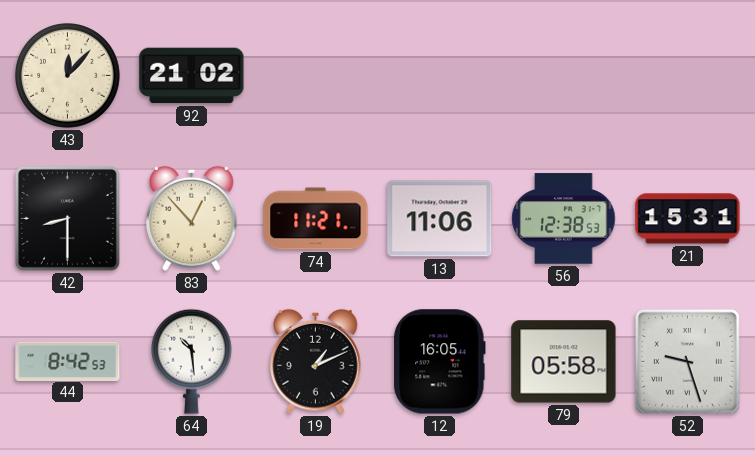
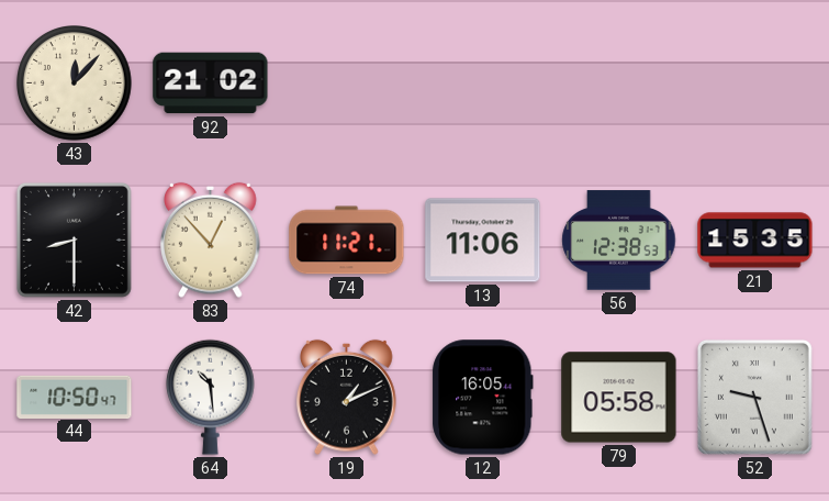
21: 15:31 -> 15:35 (755, 241)
44: 8:42 -> 10:50 (75, 397)
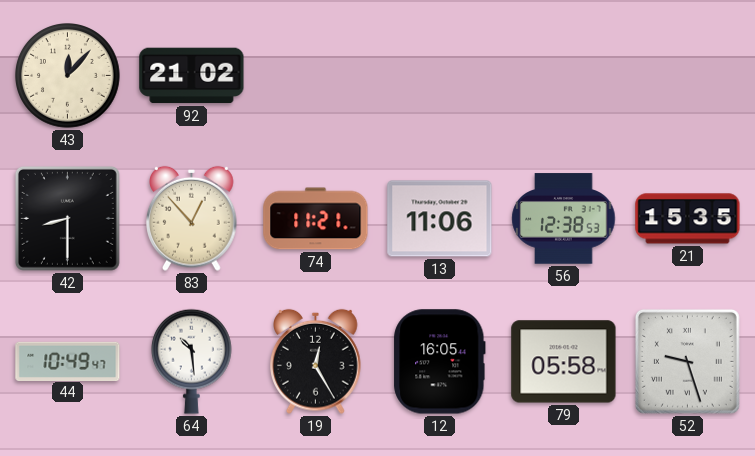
44: 10:50 -> 10:49 (68, 361)
19: 1:11 -> 12:25 (316, 361)
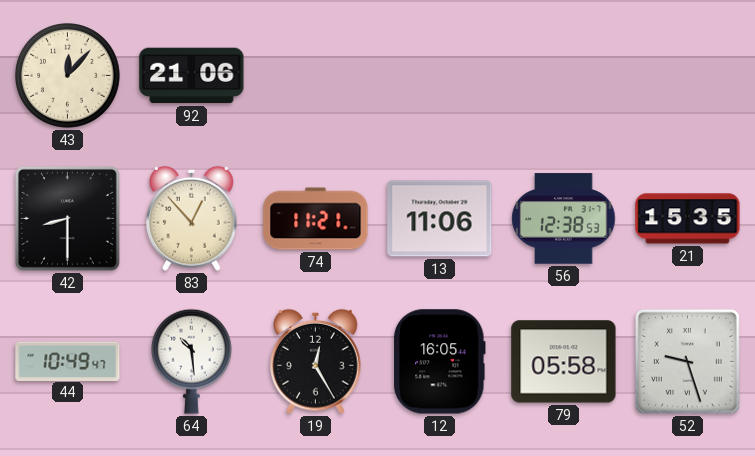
92: 21:02 -> 21:06 (192, 76)
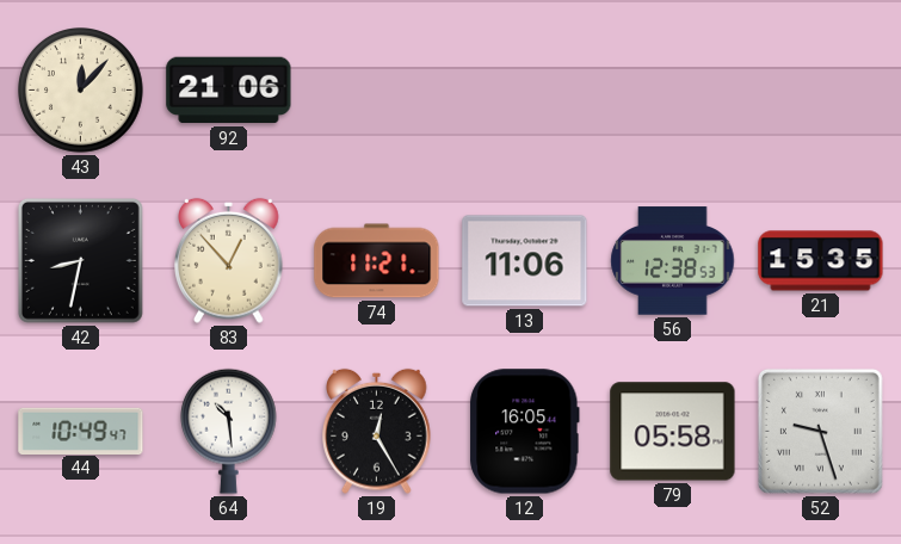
42: 8:30 -> 8:32 (80, 260)
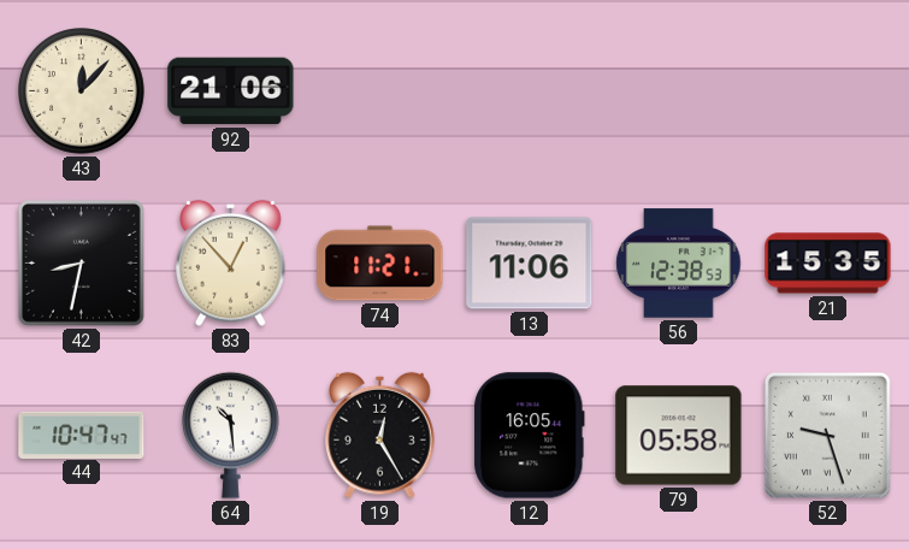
44: 10:49 -> 10:47 (82, 435)
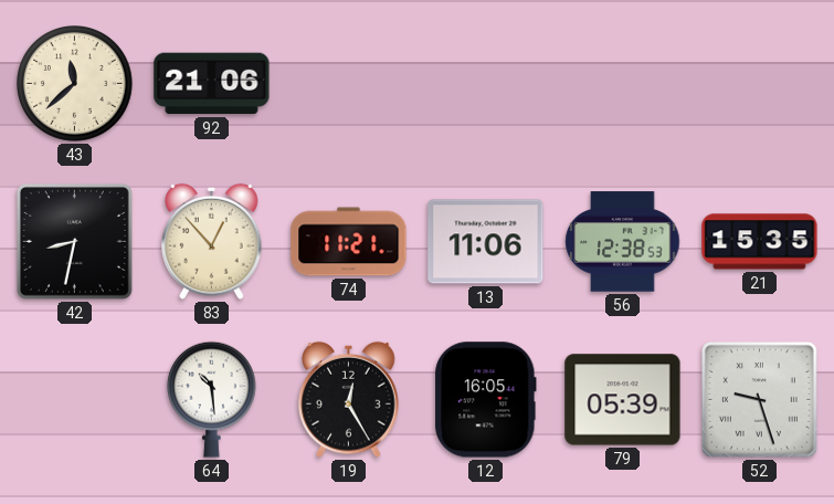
43: 12:07 -> 11:38 (75, 84)
44: 10:47 -> none (82, 435)
79: 05:58 -> 05:39 (623, 400)
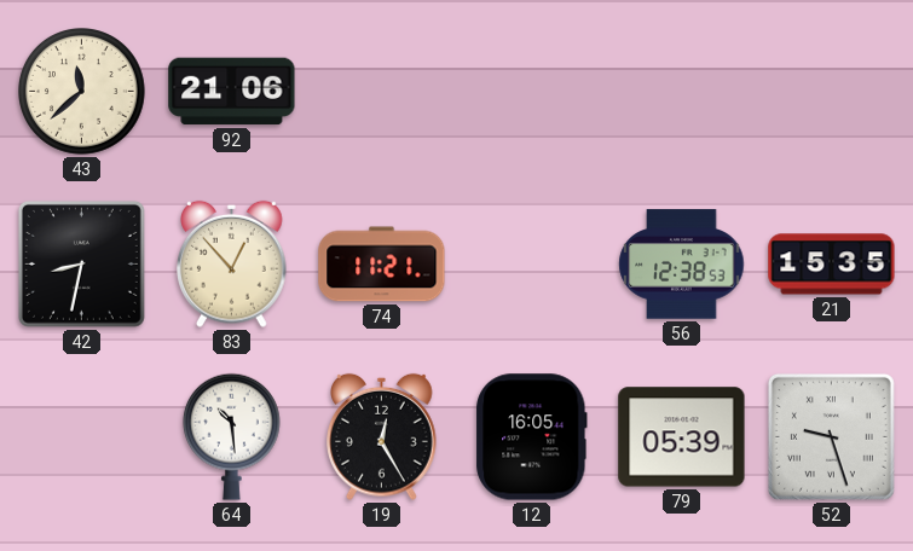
13: 11:06 -> none (486, 242)
